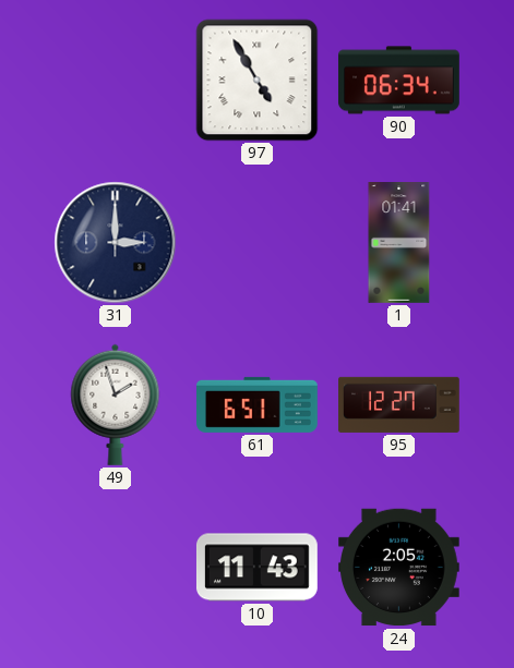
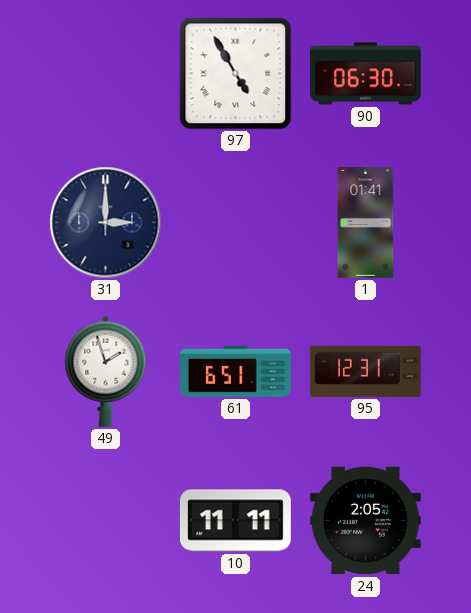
90: 06:34 -> 06:30 (366, 74)
95: 12:27 -> 12:31 (366, 371)
10: 11:43 -> 11:11 (235, 521)
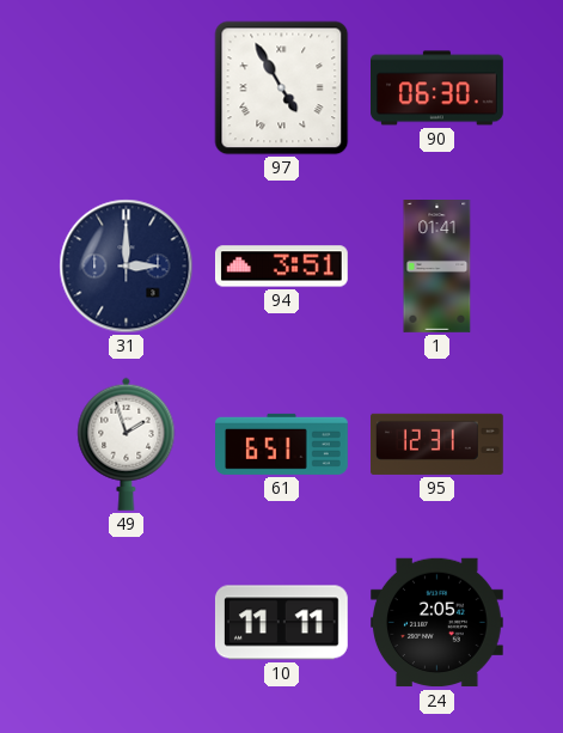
94: none -> 3:51 (282, 267)
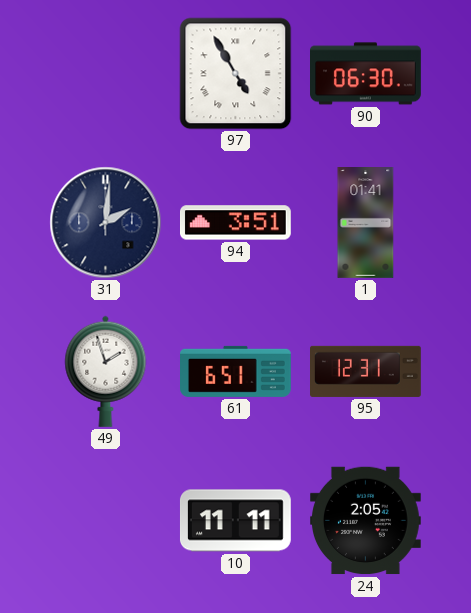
31: 3:00 -> 2:01 (106, 223)
